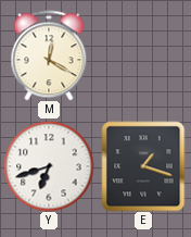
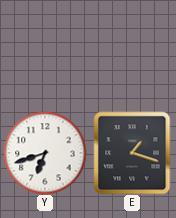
M: 12:20 -> none (49, 55)
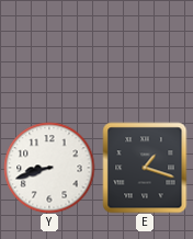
Y: 6:42 -> 8:42 (49, 168)
